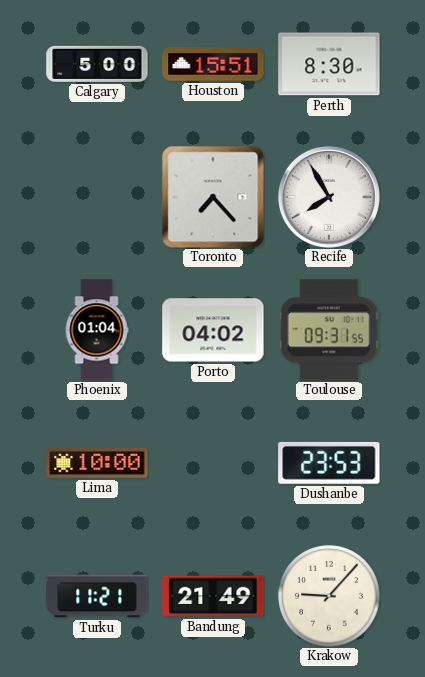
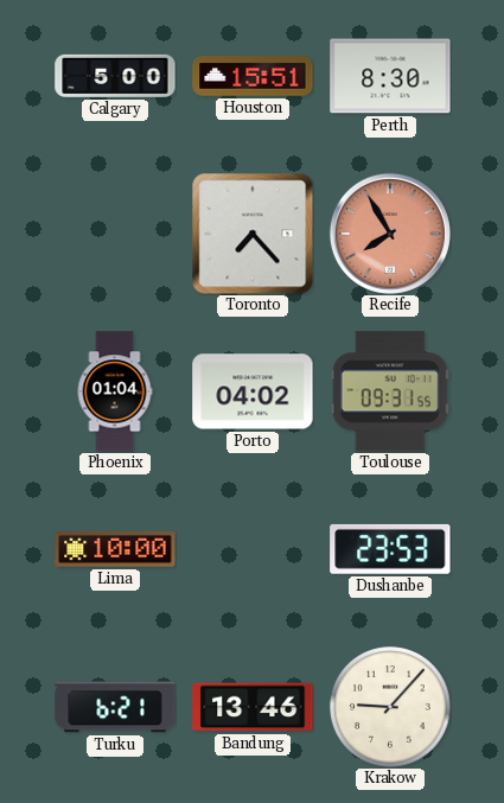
Recife dial: white -> salmon (390, 234)
Turku: 11:21 -> 6:21 (115, 707)
Bandung: 21:49 -> 13:46 (253, 707)
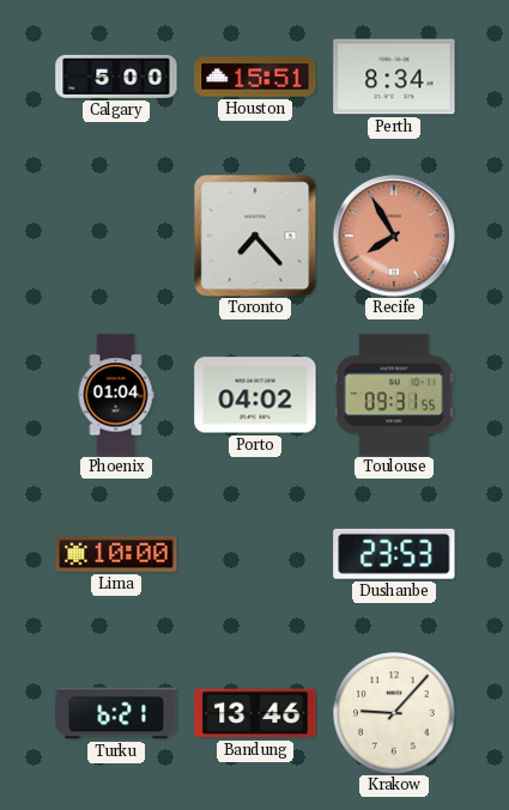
Perth: 8:30 -> 8:34 (394, 77)
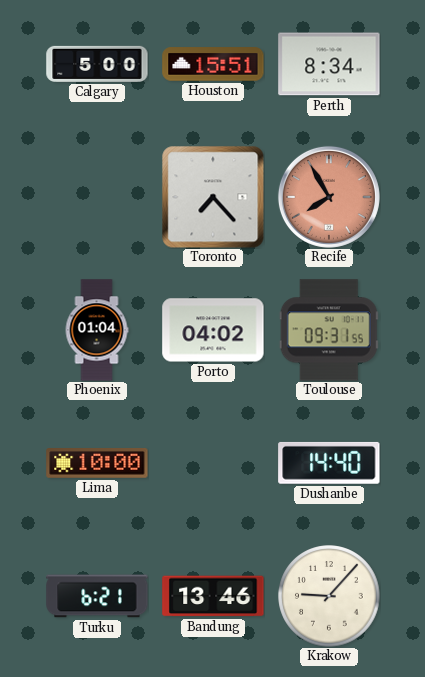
Dushanbe: 23:53 -> 14:40 (329, 463)
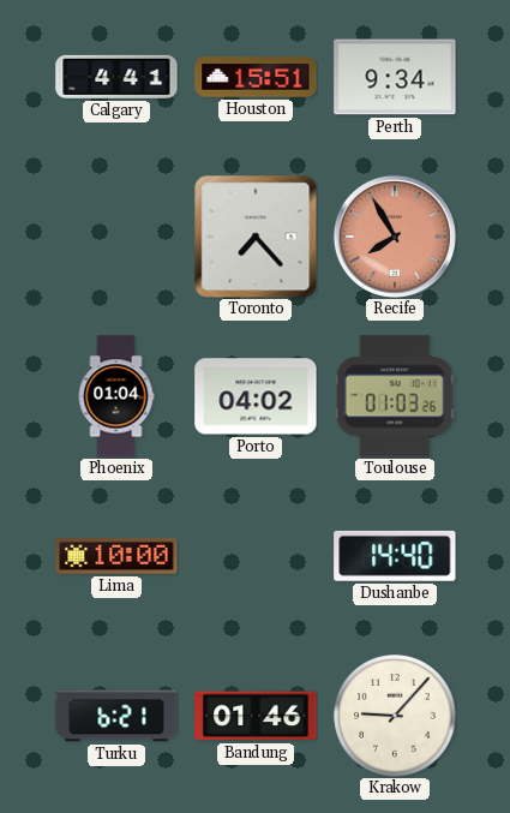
Calgary: 5:00 -> 4:41 (116, 77)
Perth: 8:34 -> 9:34 (395, 77)
Toulouse: 09:31 -> 01:03 (395, 396)
Bandung: 13:46 -> 01:46 (256, 716)
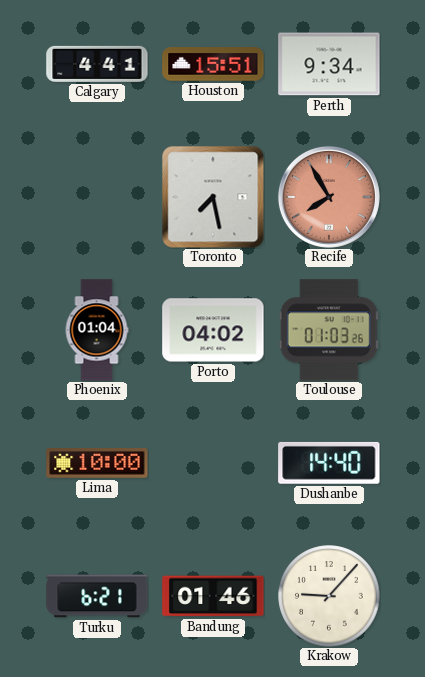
Toronto: 7:23 -> 7:28 (213, 197)
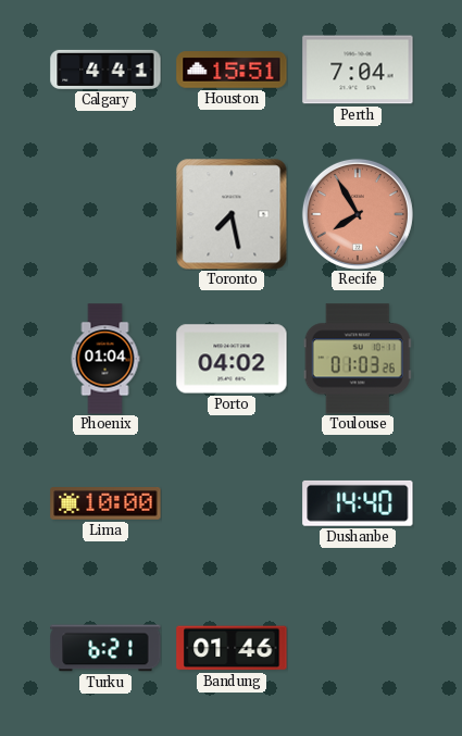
Perth: 9:34 -> 7:04 (358, 70)
Krakow: 9:07 -> none (329, 596)
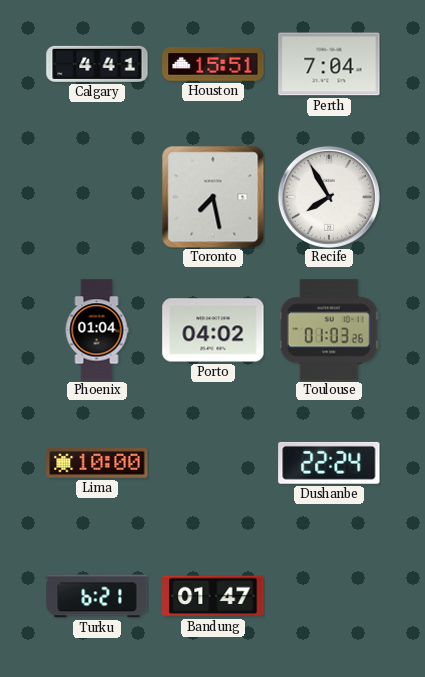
Recife dial: salmon -> white (329, 197)
Dushanbe: 14:40 -> 22:24 (329, 463)
Bandung: 01:46 -> 01:47 (213, 596)
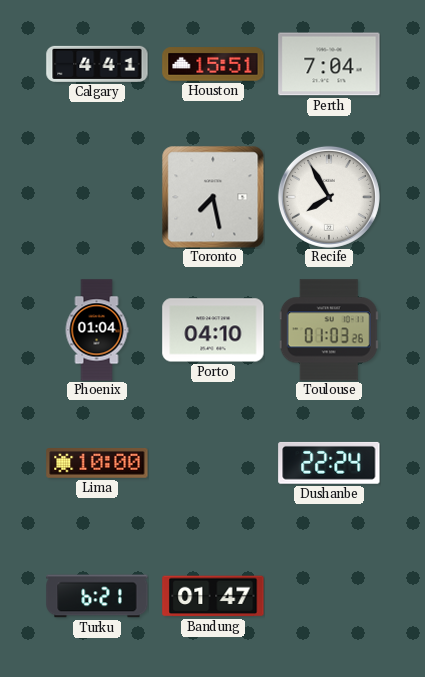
Porto: 04:02 -> 04:10 (213, 330)
